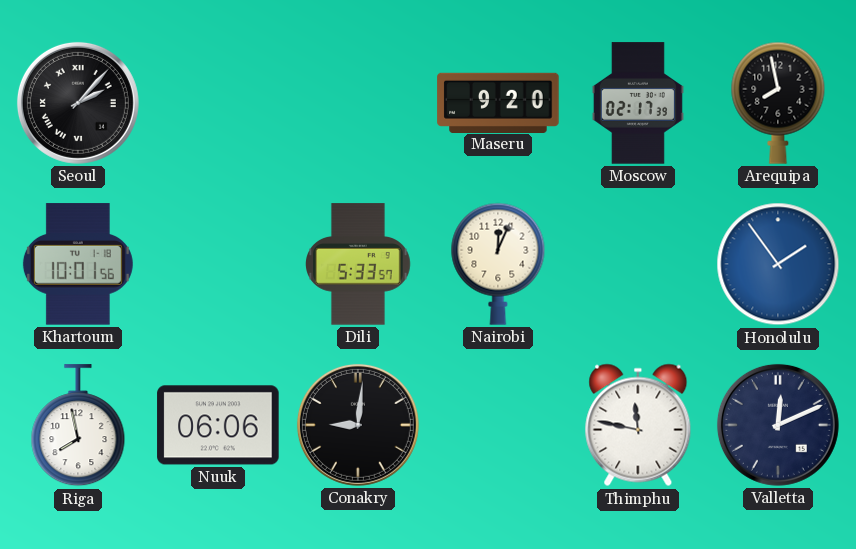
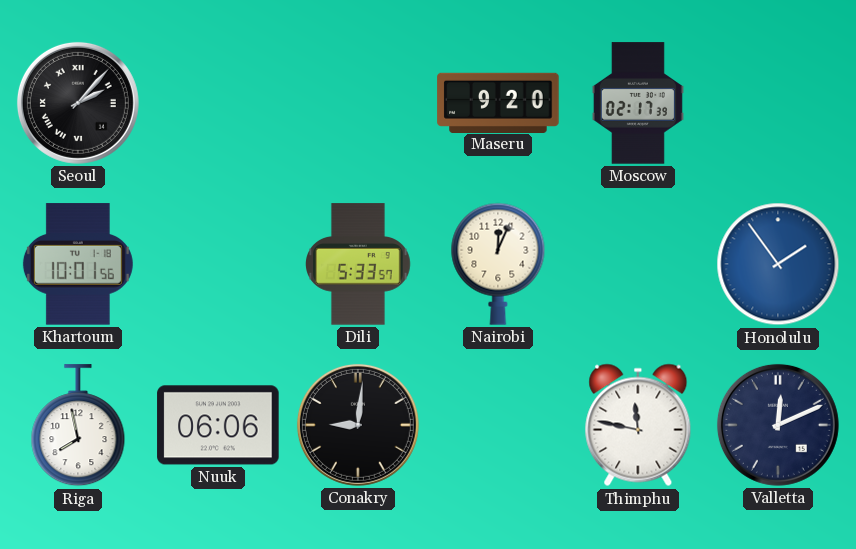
Arequipa: 7:58 -> none (778, 103)
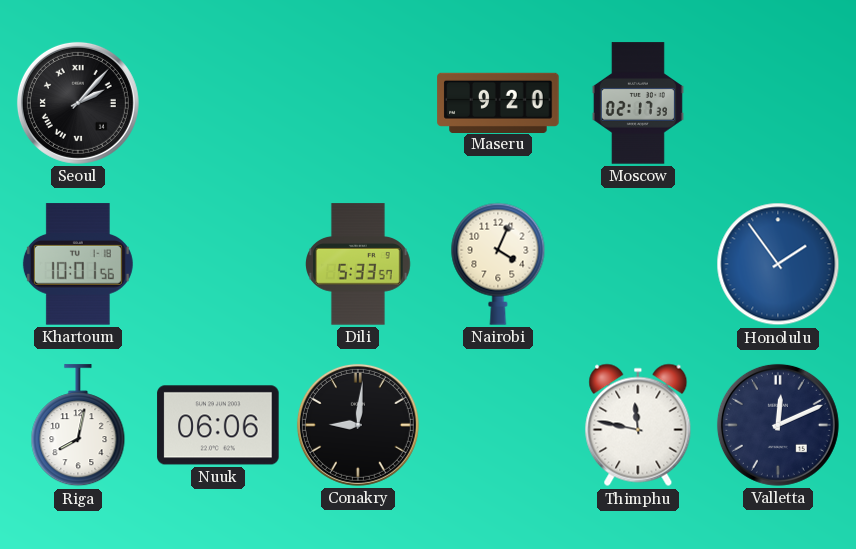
Nairobi: 12:04 -> 4:04 (498, 264)
Riga: 7:58 -> 8:02 (78, 426)
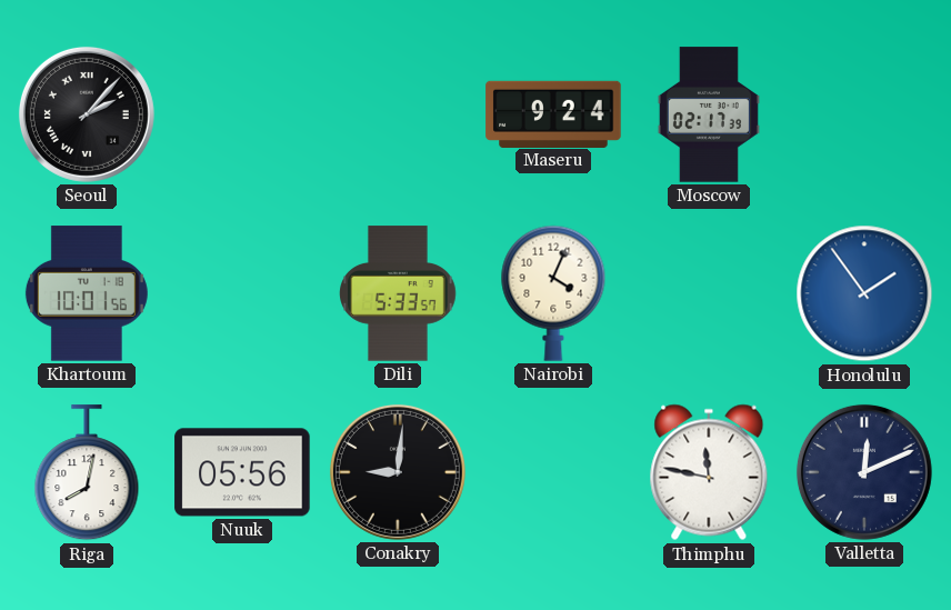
Maseru: 9:20 -> 9:24 (553, 113)
Nuuk: 06:06 -> 05:56 (242, 472)
